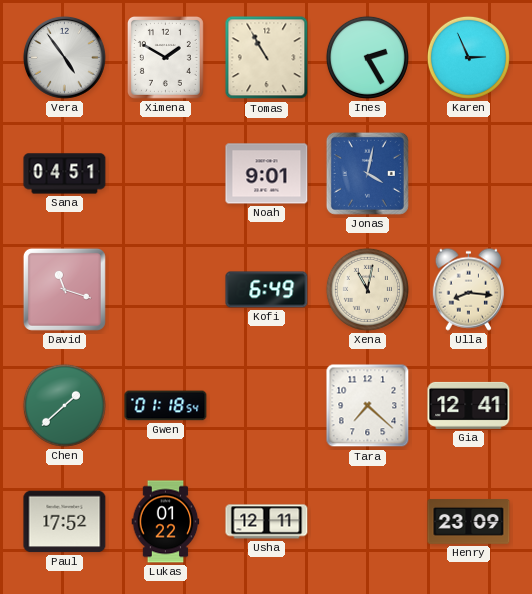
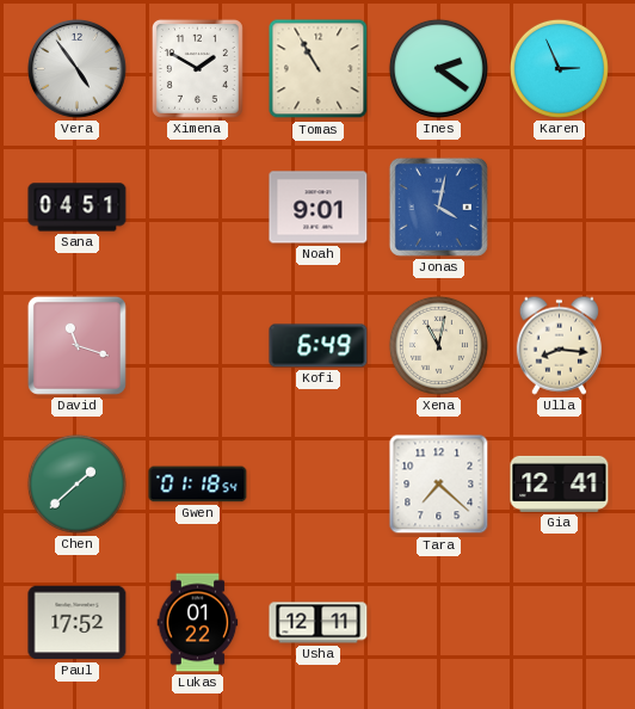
Ines: 2:25 -> 2:21 (438, 68)
Henry: 23:09 -> none (469, 522)
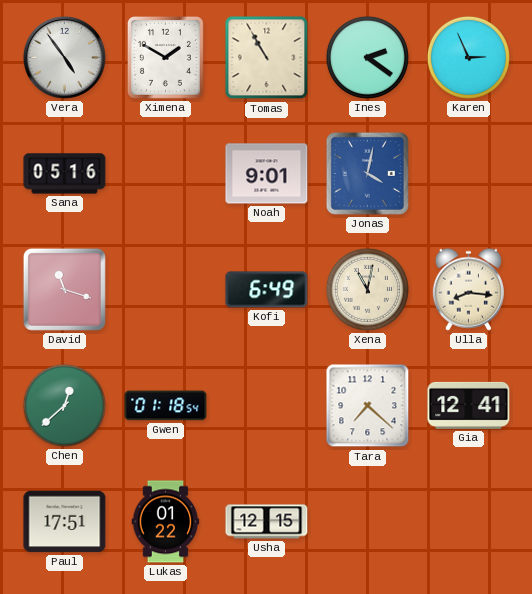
Sana: 04:51 -> 05:16 (65, 174)
Chen: 1:38 -> 12:38 (64, 405)
Paul: 17:52 -> 17:51 (65, 522)
Usha: 12:11 -> 12:15 (267, 522)
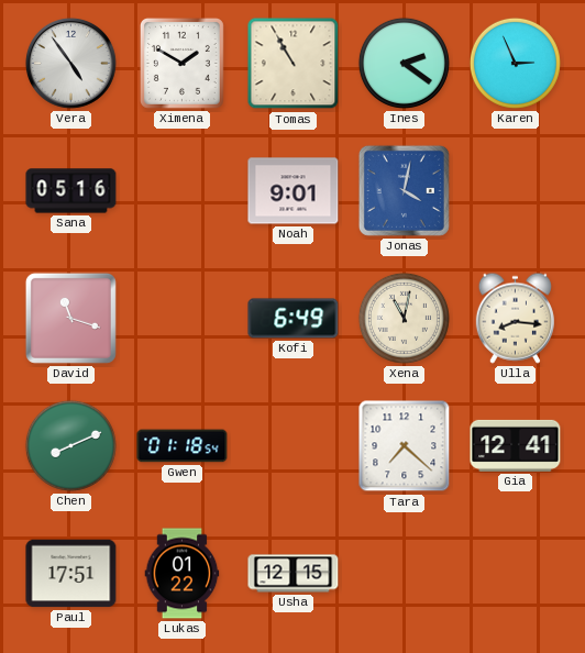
Chen: 12:38 -> 8:11 (70, 445)
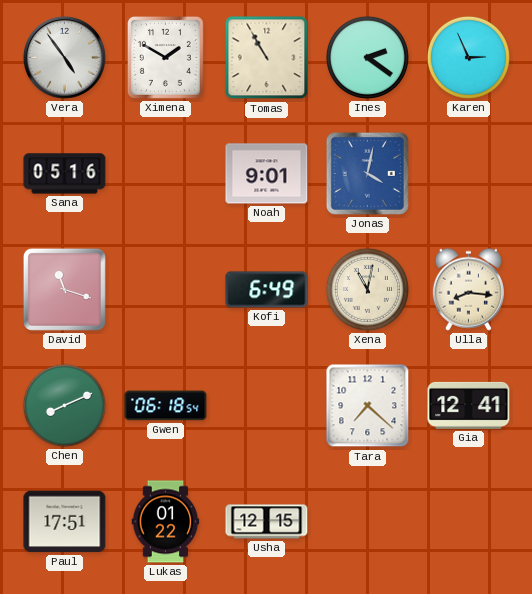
Gwen: 01:18 -> 06:18 (166, 406)
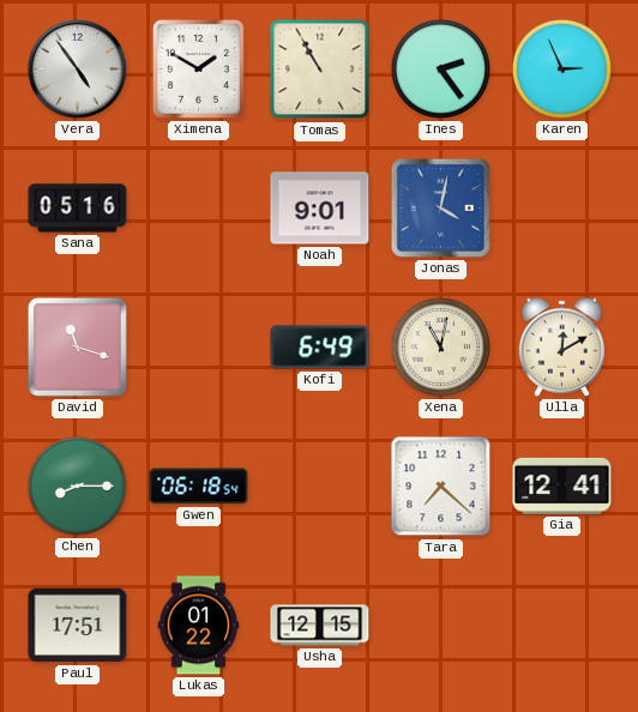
Ines: 2:21 -> 2:24 (440, 68)
Ulla: 8:16 -> 12:10 (561, 346)
Chen: 8:11 -> 8:15 (77, 485)
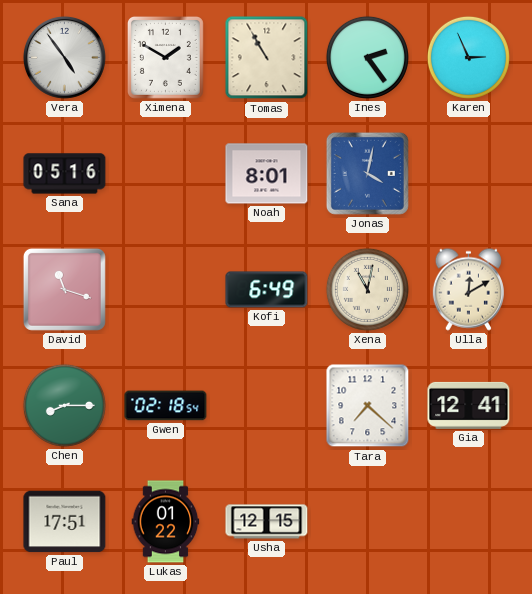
Noah: 9:01 -> 8:01 (267, 174)
Gwen: 06:18 -> 02:18 (166, 406)
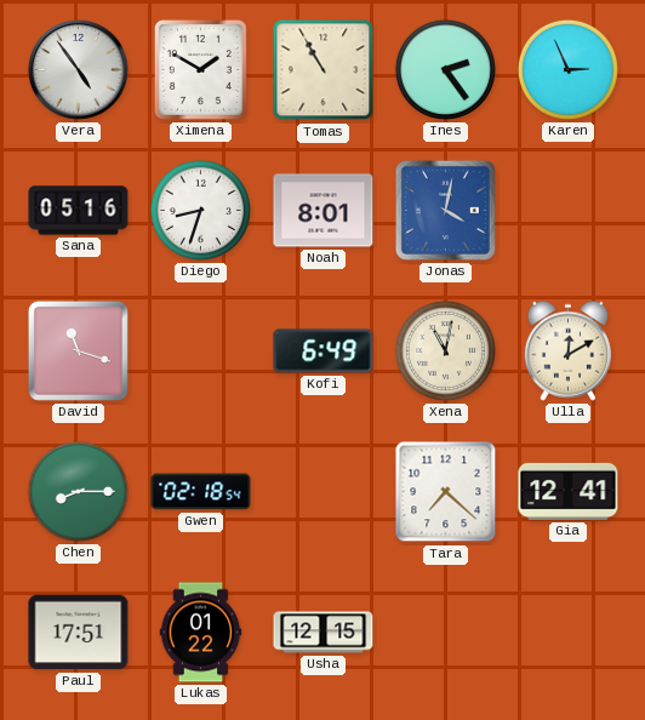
Diego: none -> 8:33 (200, 210)
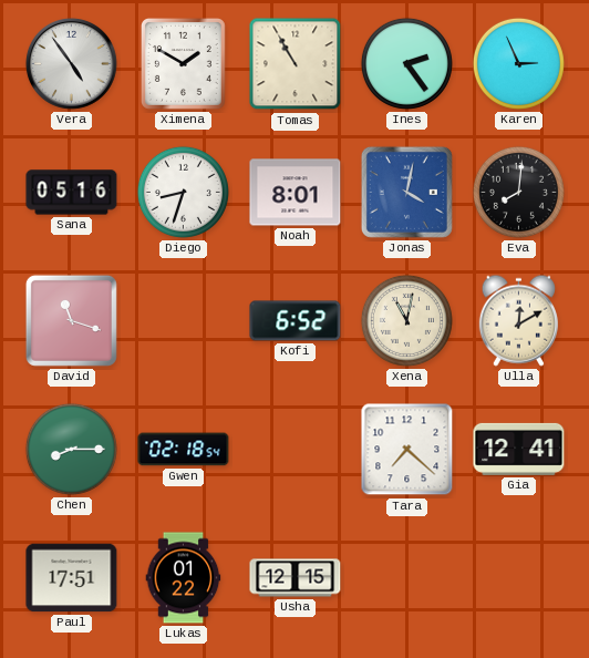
Eva: none -> 8:01 (518, 192)
Kofi: 6:49 -> 6:52 (296, 321)
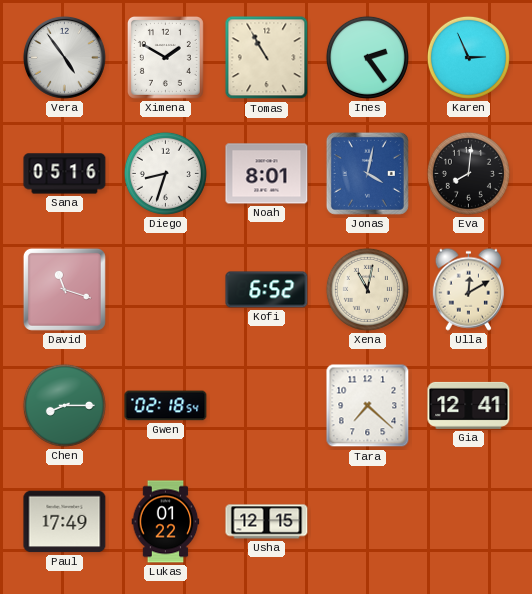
Paul: 17:51 -> 17:49 (65, 522)
